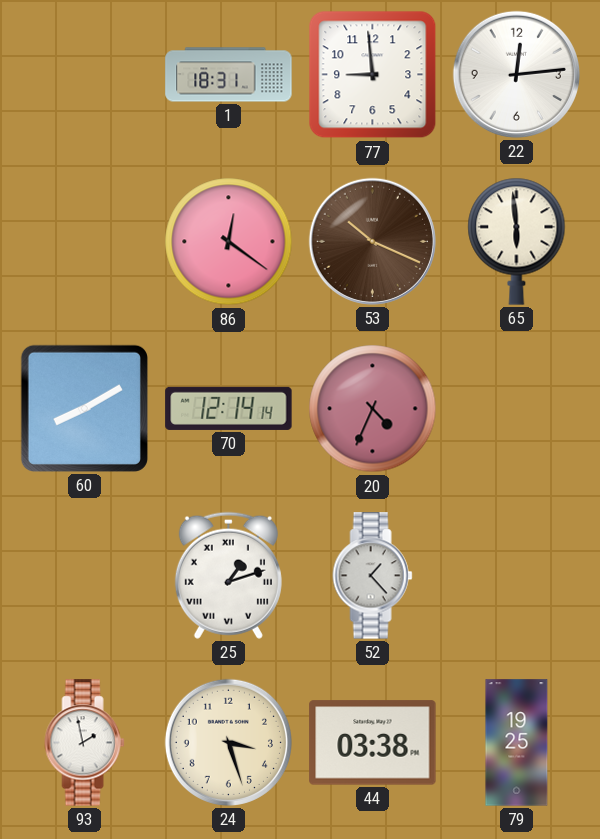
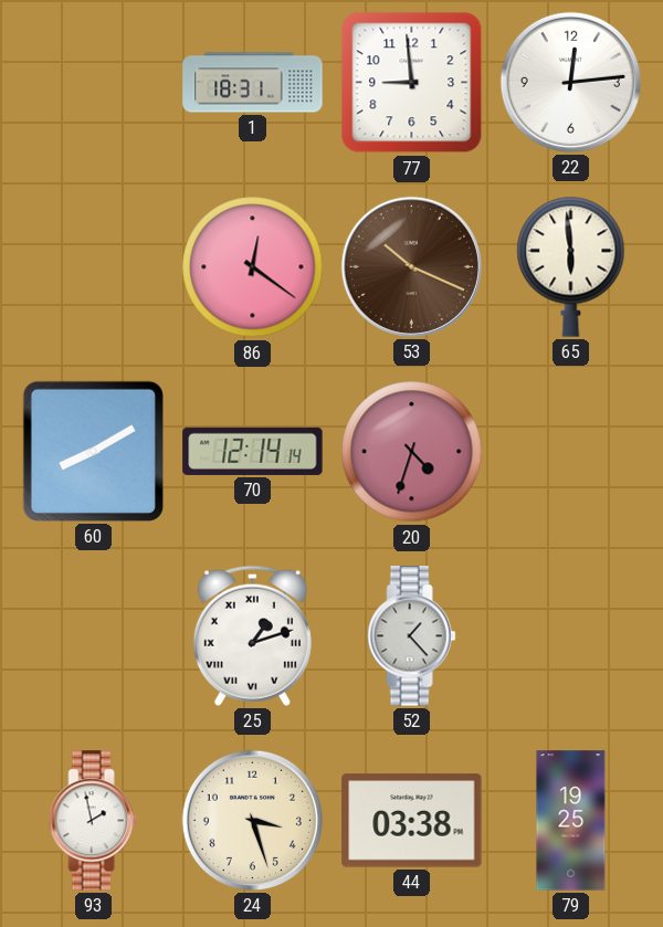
20: 4:34 -> 4:33 (412, 452)
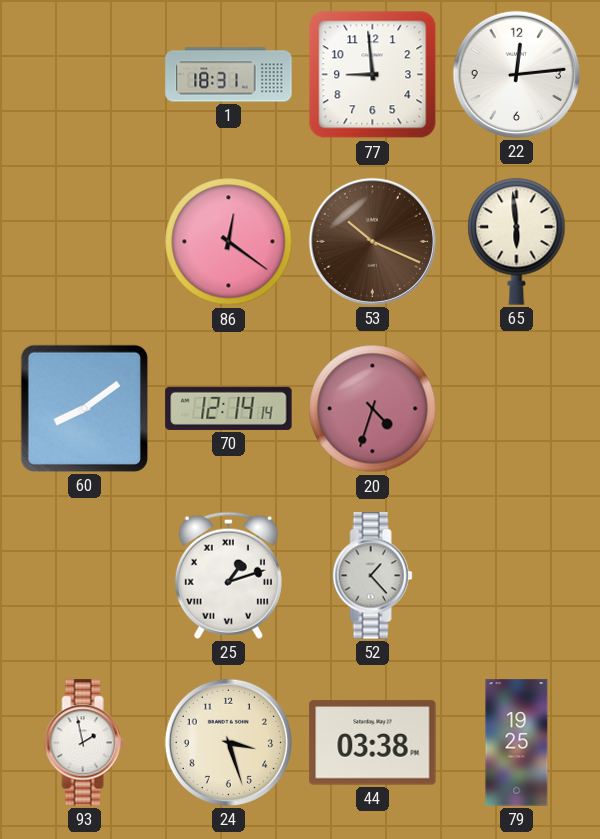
60: 8:10 -> 8:09 (84, 408)
